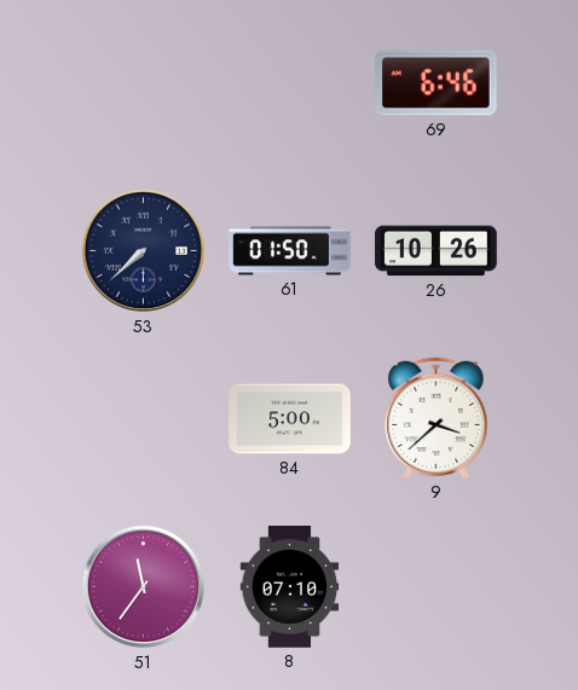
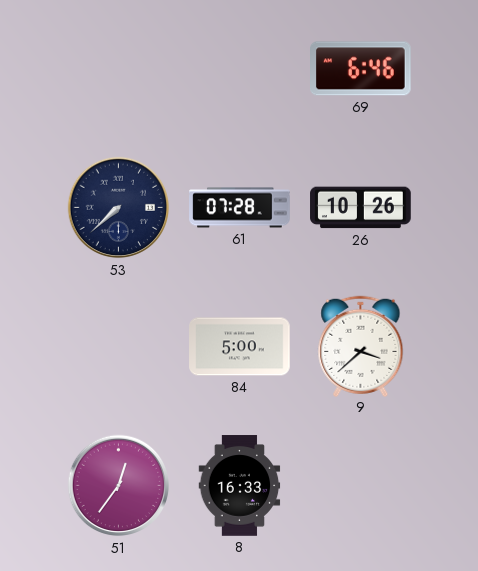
61: 01:50 -> 07:28 (240, 208)
51: 11:36 -> 12:36 (119, 486)
8: 07:10 -> 16:33 (240, 486)
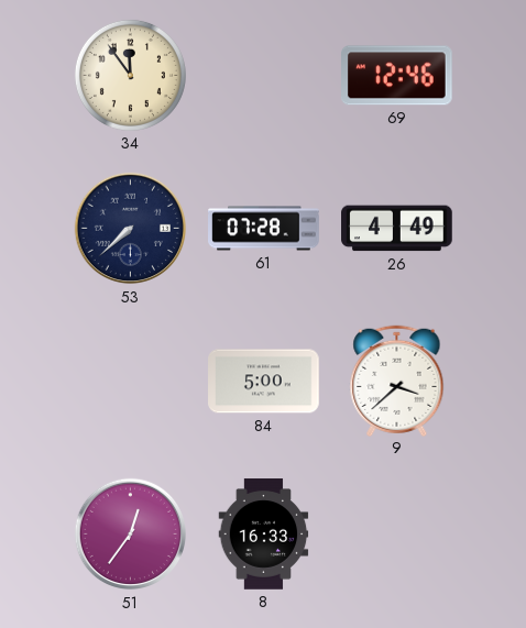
34: none -> 11:54 (130, 75)
69: 6:46 -> 12:46 (397, 76)
26: 10:26 -> 4:49 (397, 229)
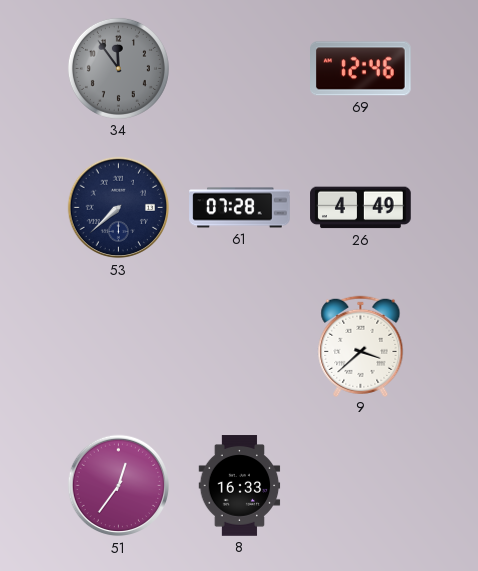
34 dial: cream -> grey (118, 68)
84: 5:00 -> none (264, 382)
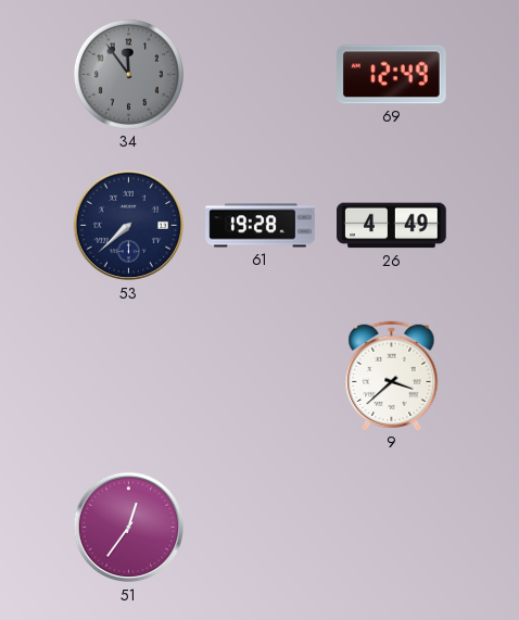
69: 12:46 -> 12:49 (392, 75)
61: 07:28 -> 19:28 (261, 226)
8: 16:33 -> none (240, 486)
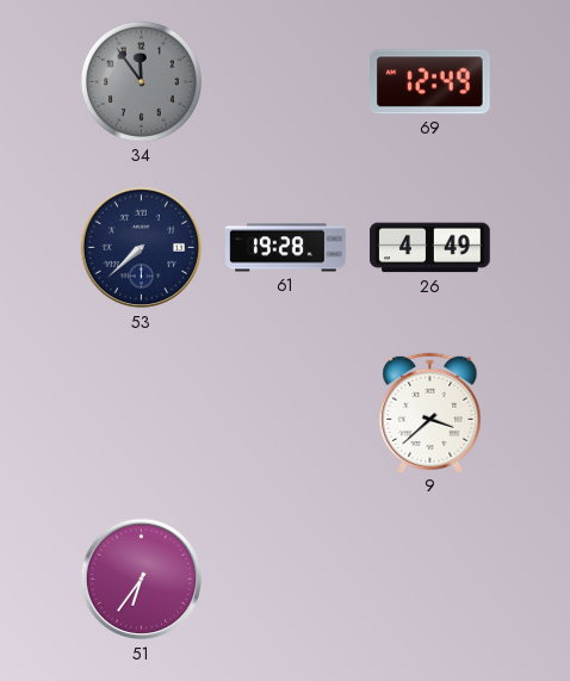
51: 12:36 -> 6:36 (142, 580)
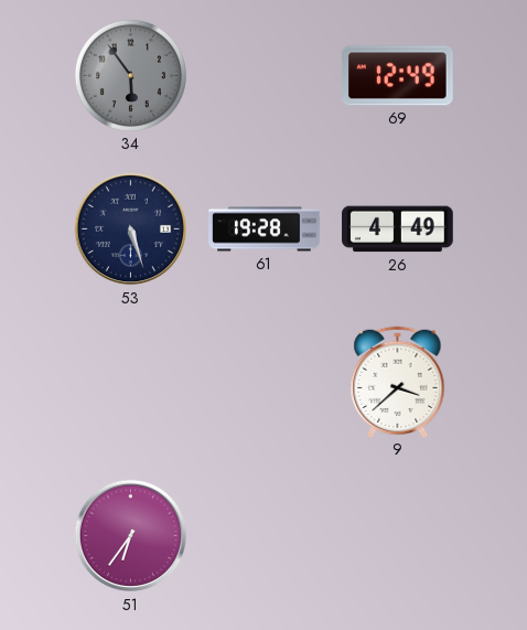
34: 11:54 -> 5:54 (130, 75)
53: 7:38 -> 5:27 (131, 229)
